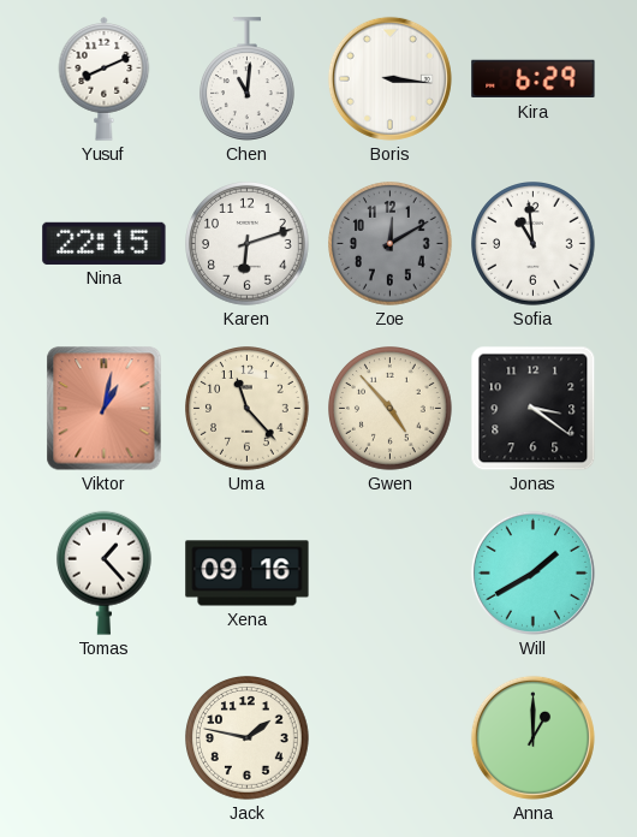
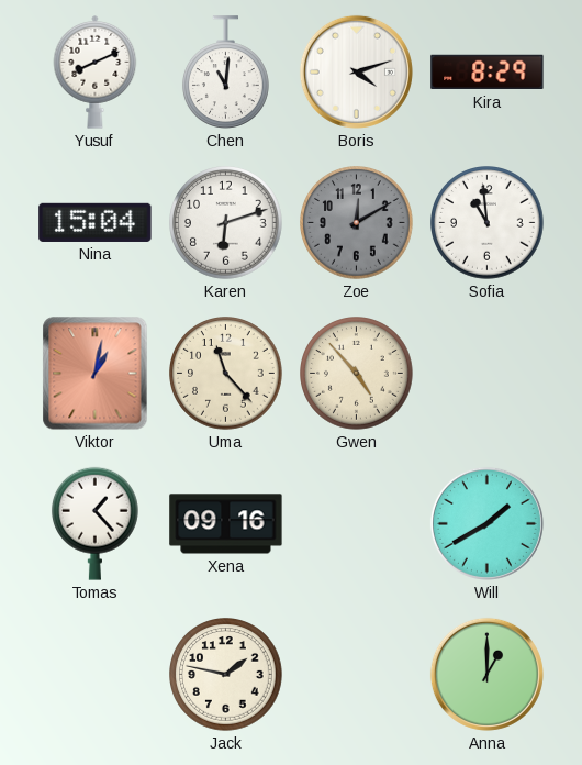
Boris: 3:16 -> 4:12 (356, 71)
Kira: 6:29 -> 8:29 (488, 73)
Nina: 22:15 -> 15:04 (96, 222)
Jonas: 3:21 -> none (534, 409)
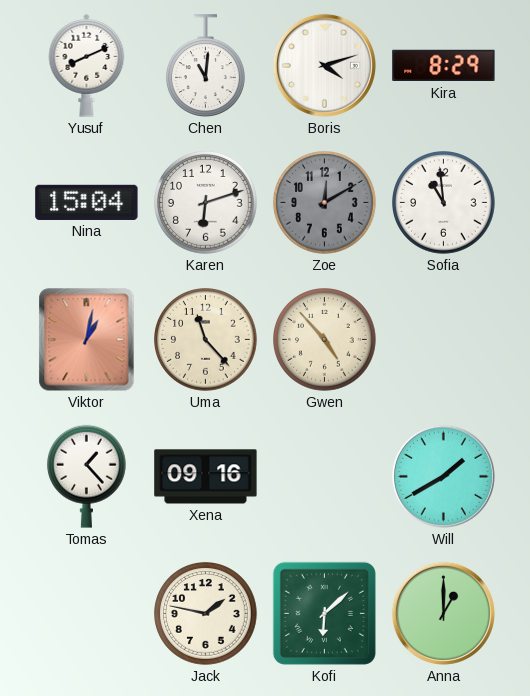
Kofi: none -> 6:08 (324, 613)
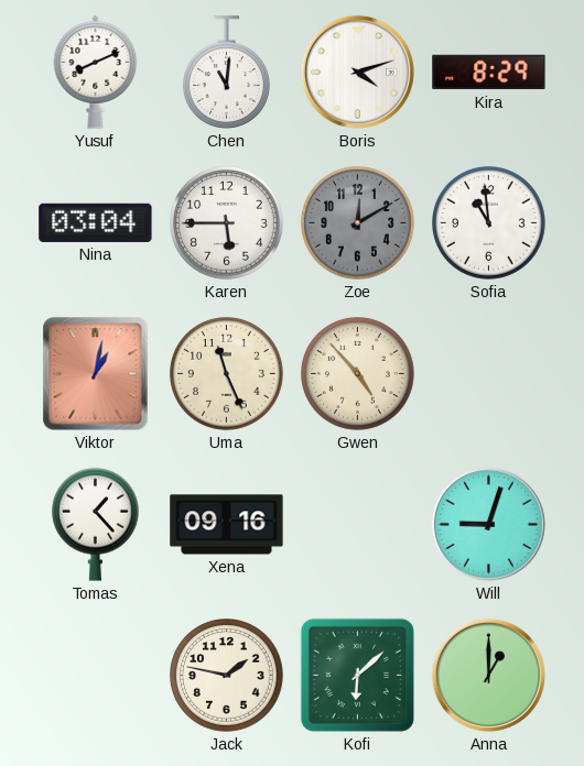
Nina: 15:04 -> 03:04 (96, 222)
Karen: 6:12 -> 5:45 (227, 223)
Uma: 11:23 -> 11:26 (227, 374)
Will: 1:40 -> 9:03 (488, 524)
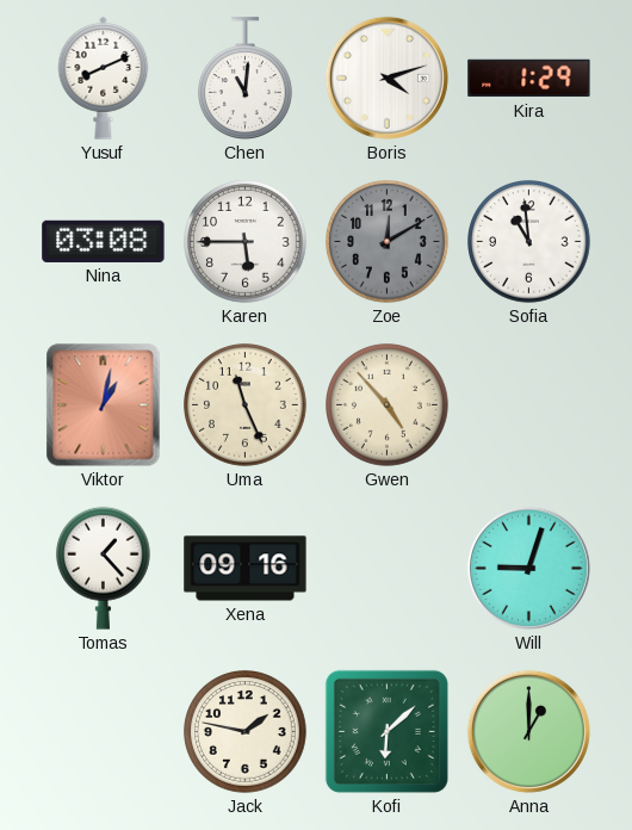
Kira: 8:29 -> 1:29 (529, 79)
Nina: 03:04 -> 03:08 (104, 241)
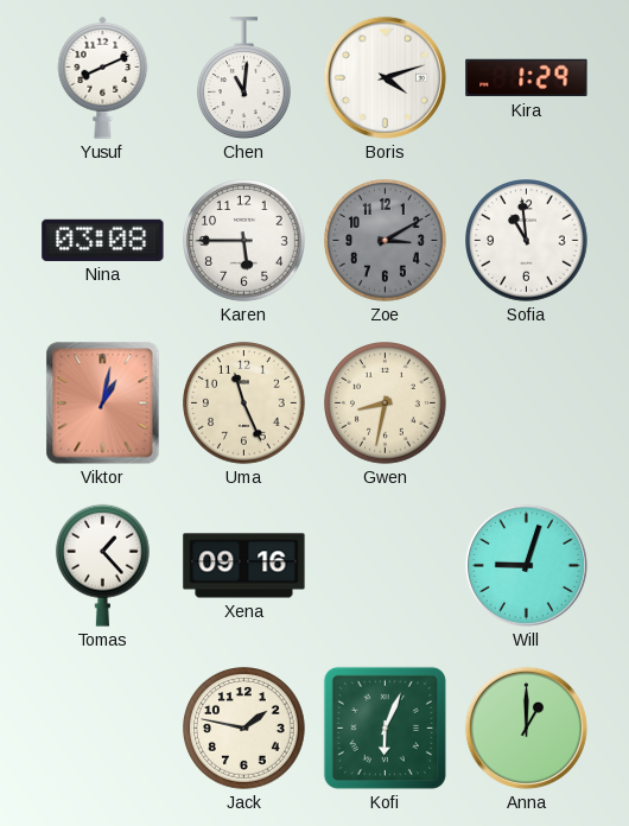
Zoe: 12:10 -> 3:10 (386, 241)
Gwen: 4:53 -> 8:32 (386, 404)
Kofi: 6:08 -> 6:04 (385, 727)
